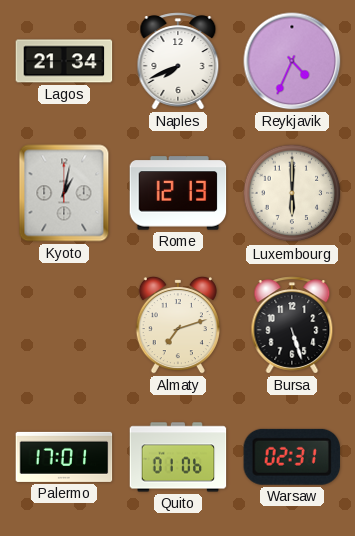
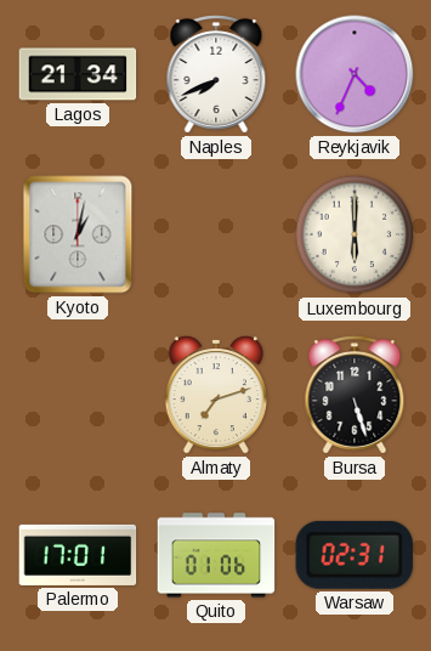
Rome: 12:13 -> none (178, 193)
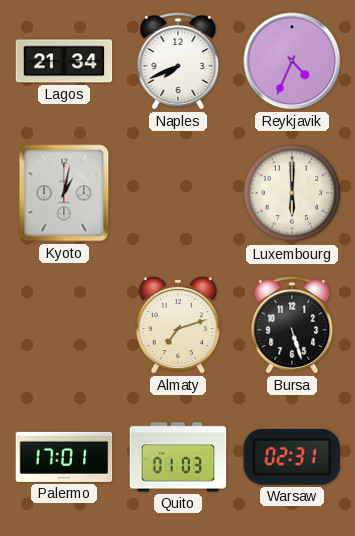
Quito: 01:06 -> 01:03 (178, 457)
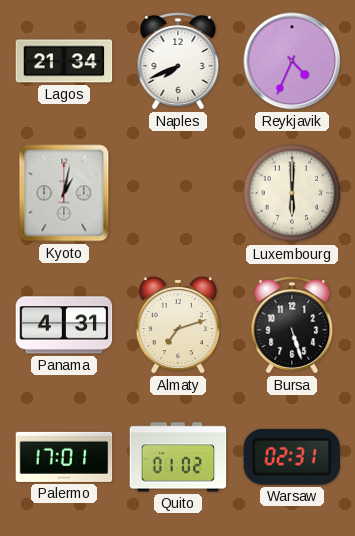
Panama: none -> 4:31 (64, 325)
Quito: 01:03 -> 01:02 (178, 457)
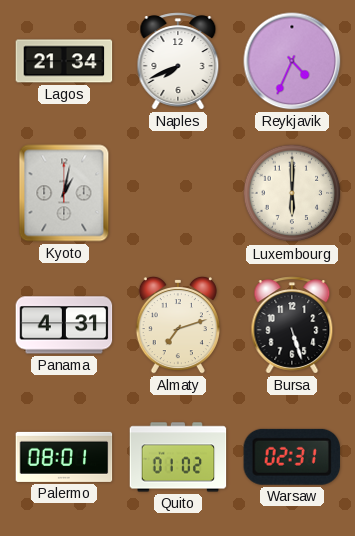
Palermo: 17:01 -> 08:01 (64, 457)
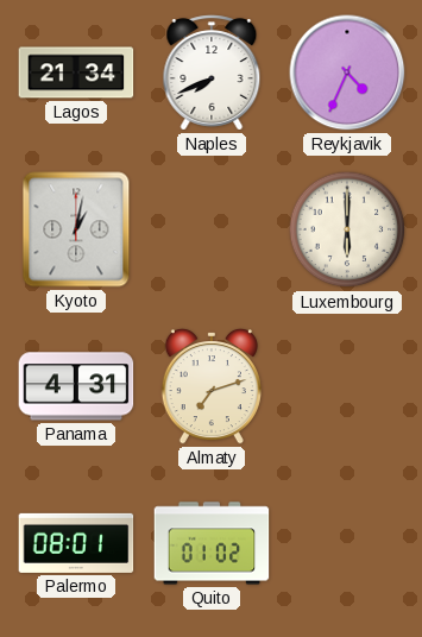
Bursa: 5:27 -> none (292, 325)
Warsaw: 02:31 -> none (291, 457)
